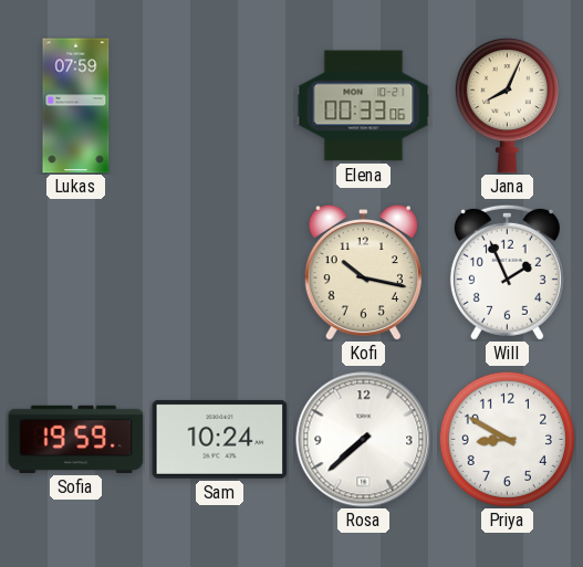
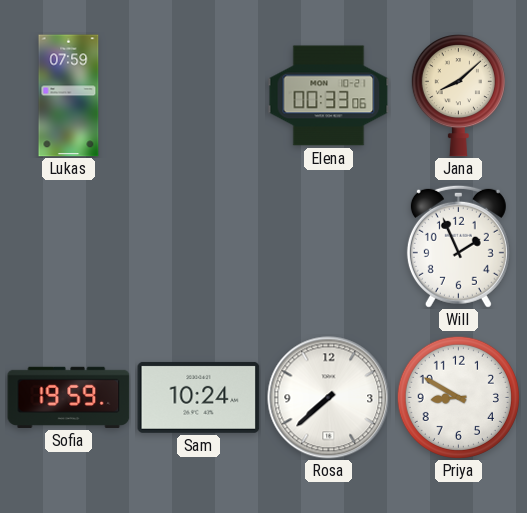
Jana: 8:04 -> 8:08 (458, 96)
Kofi: 10:17 -> none (363, 272)
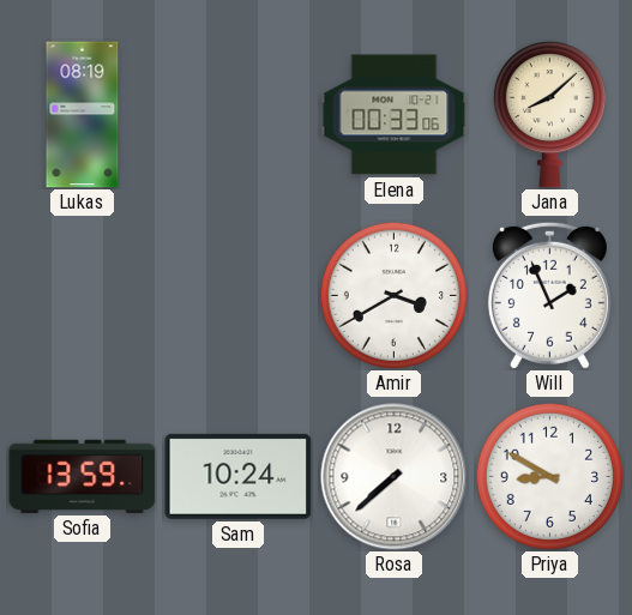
Lukas: 07:59 -> 08:19 (83, 115)
Amir: none -> 3:40 (393, 295)
Sofia: 19:59 -> 13:59 (83, 476)
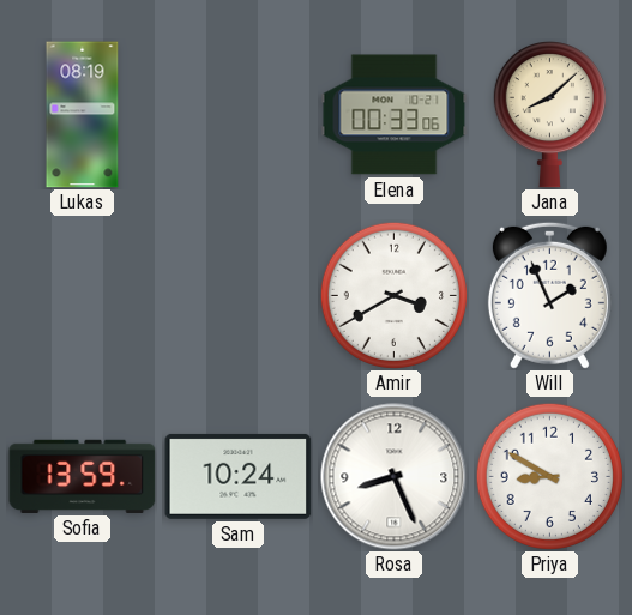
Rosa: 7:38 -> 8:26 (395, 477)
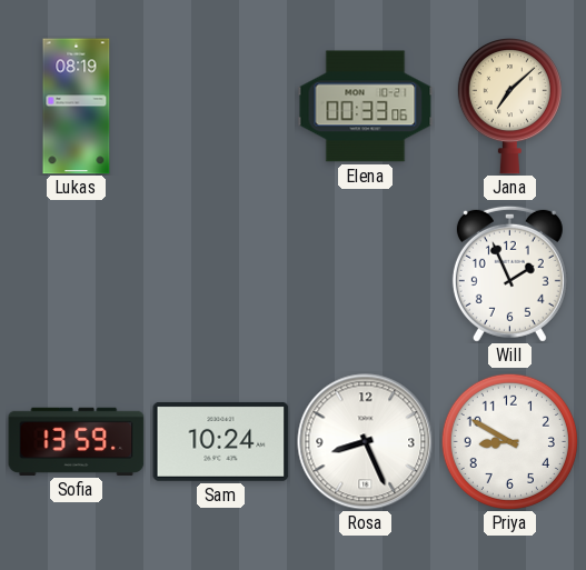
Jana: 8:08 -> 7:08 (509, 107)
Amir: 3:40 -> none (393, 295)
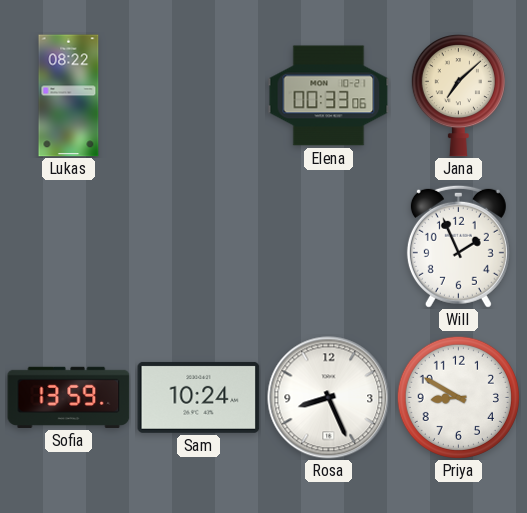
Lukas: 08:19 -> 08:22 (69, 96)
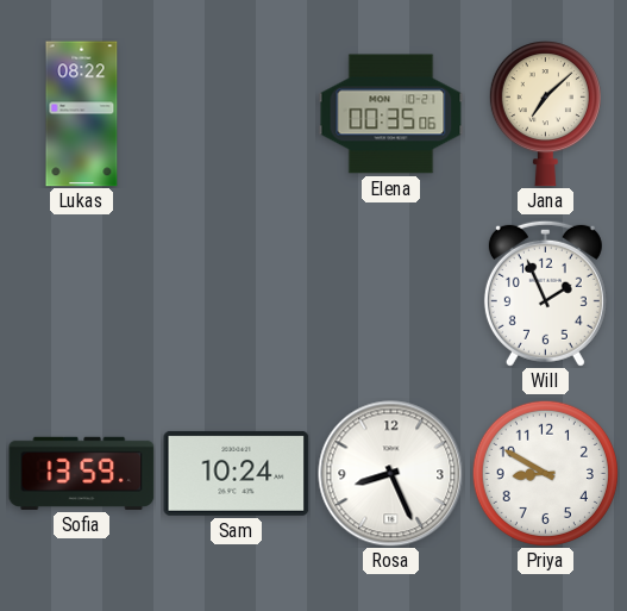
Elena: 00:33 -> 00:35 (391, 114)
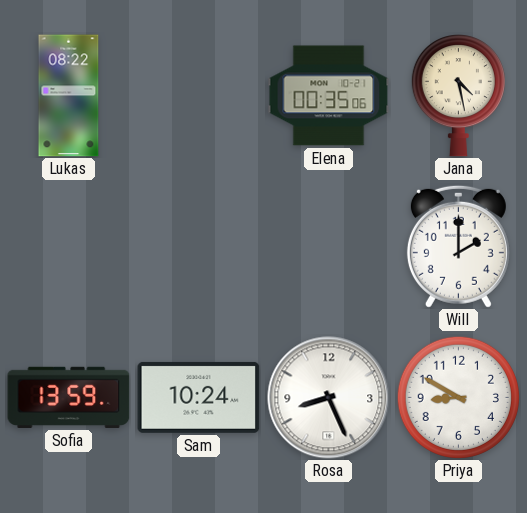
Jana: 7:08 -> 4:28 (458, 96)
Will: 1:56 -> 2:00 (458, 246)
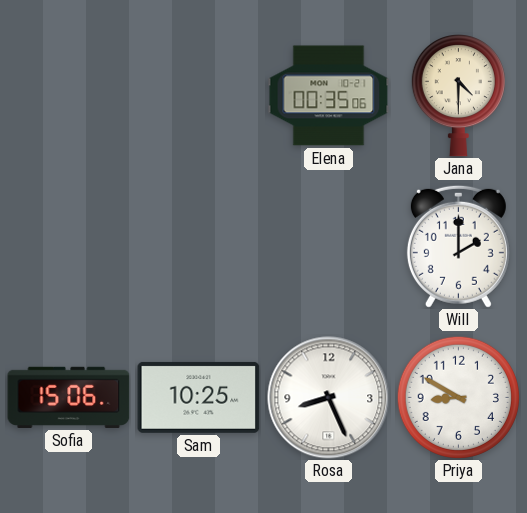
Lukas: 08:22 -> none (69, 96)
Jana: 4:28 -> 4:30 (458, 96)
Sofia: 13:59 -> 15:06 (69, 397)
Sam: 10:24 -> 10:25 (199, 397)
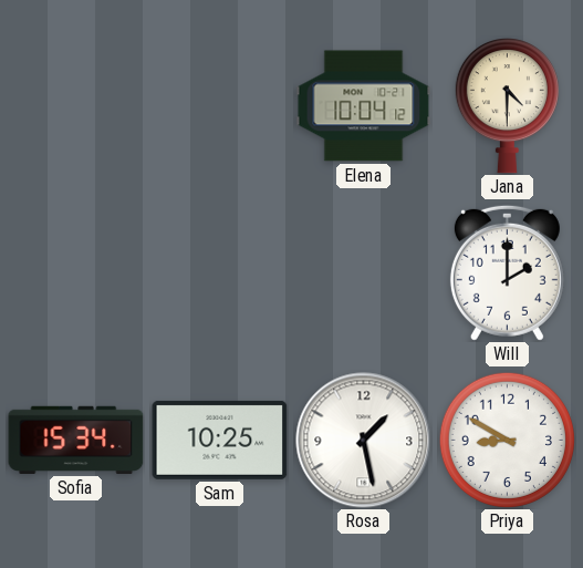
Elena: 00:35 -> 10:04 (364, 106)
Sofia: 15:06 -> 15:34 (76, 440)
Rosa: 8:26 -> 1:28 (364, 441)
